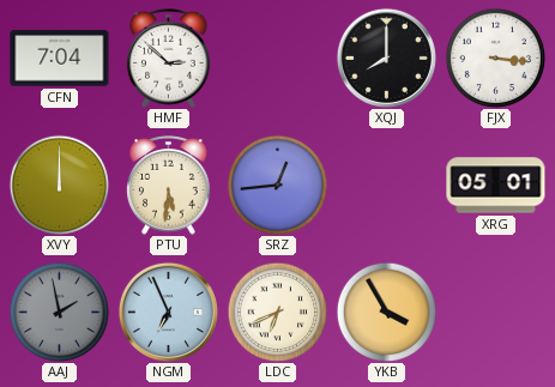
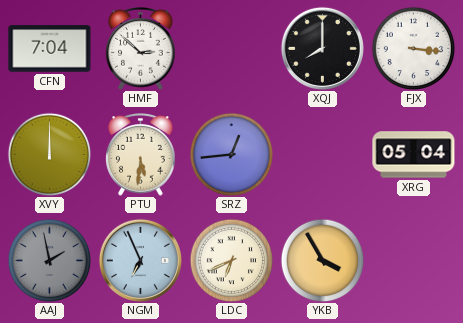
XRG: 05:01 -> 05:04 (414, 155)
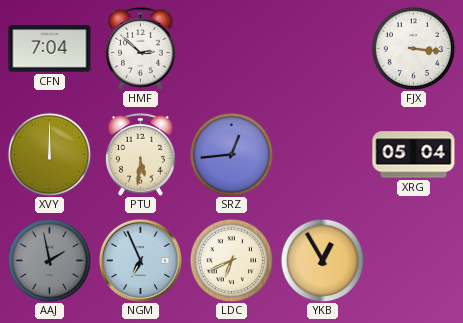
XQJ: 8:00 -> none (322, 48)
YKB: 3:55 -> 12:55 (322, 260)
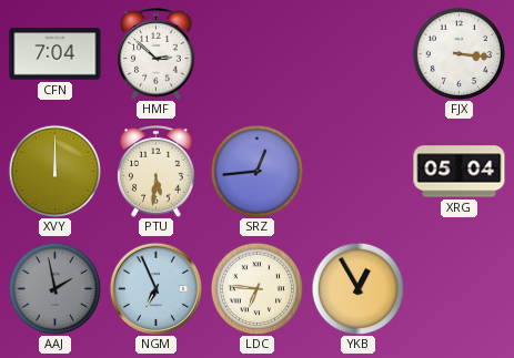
LDC: 6:41 -> 6:46 (256, 288)
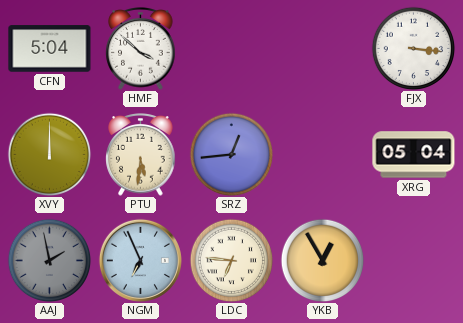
CFN: 7:04 -> 5:04 (50, 49)
HMF: 2:52 -> 3:52 (141, 49)
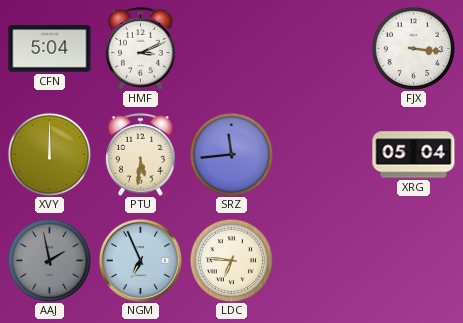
HMF: 3:52 -> 3:11 (141, 49)
SRZ: 12:44 -> 11:44 (231, 154)
YKB: 12:55 -> none (322, 260)
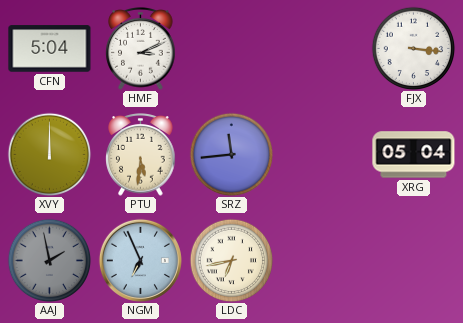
LDC: 6:46 -> 6:43 (231, 260)
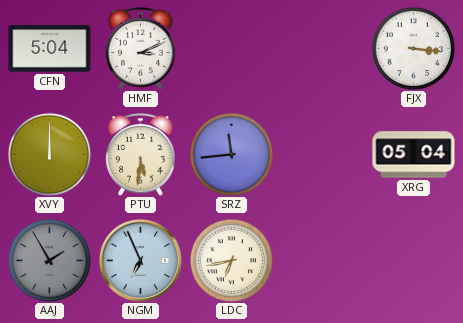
AAJ: 1:58 -> 1:55 (49, 260)
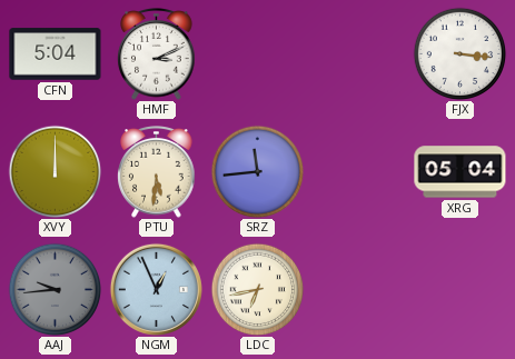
AAJ: 1:55 -> 9:44 (55, 289)
NGM: 6:56 -> 12:56 (156, 289)
